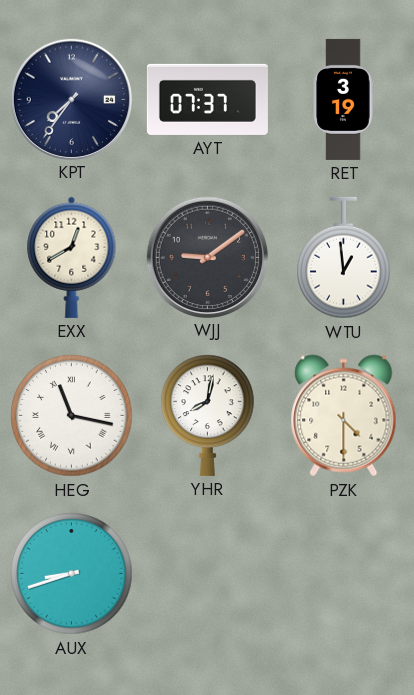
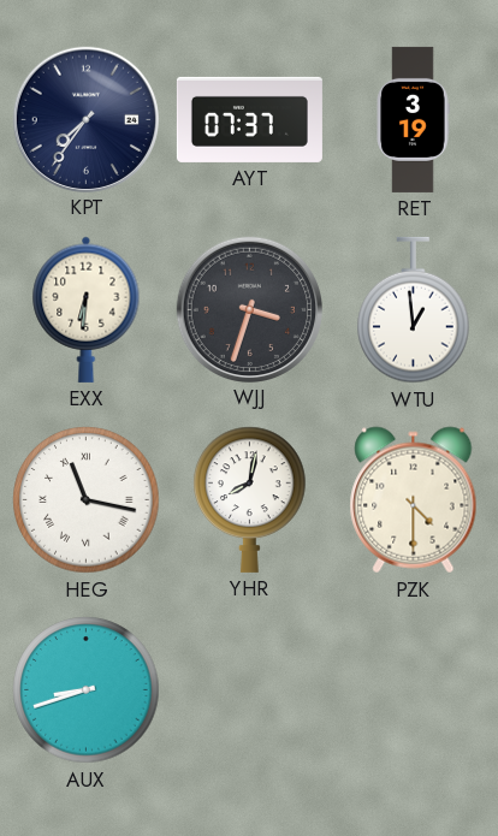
EXX: 12:40 -> 6:31 (87, 309)
WJJ: 9:09 -> 3:33 (249, 309)
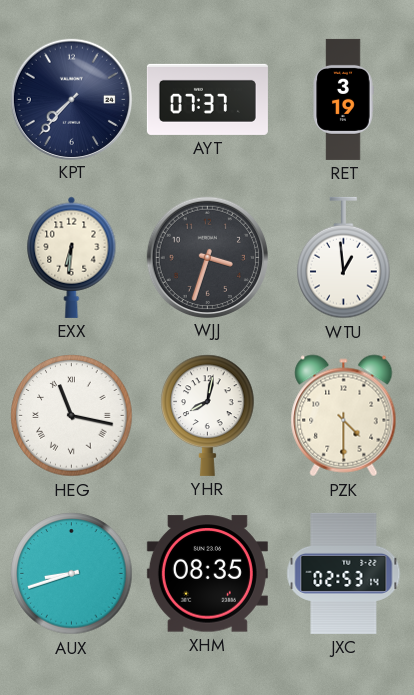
KPT: 7:36 -> 7:37 (71, 99)
XHM: none -> 08:35 (207, 574)
JXC: none -> 02:53 (344, 573)
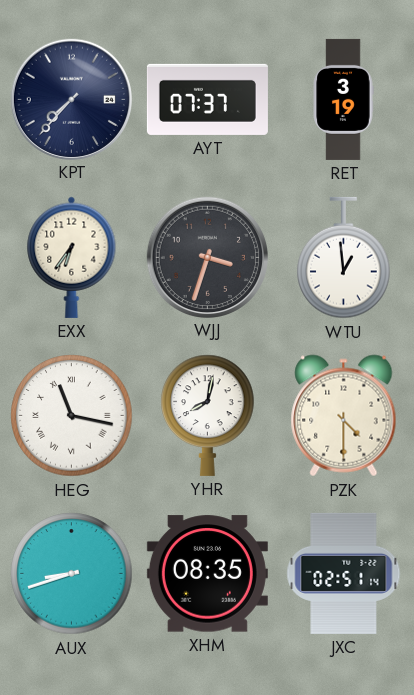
EXX: 6:31 -> 6:36 (72, 257)
JXC: 02:53 -> 02:51 (344, 573)
